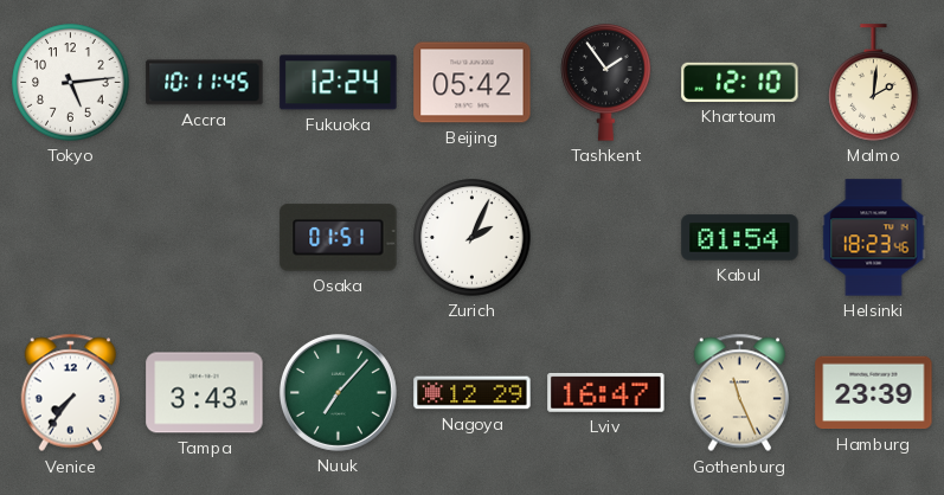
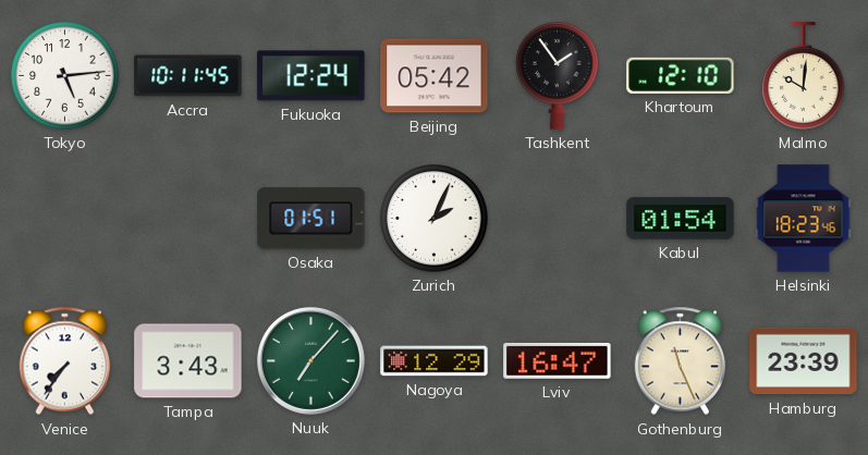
Malmo: 2:01 -> 10:01 (804, 76)
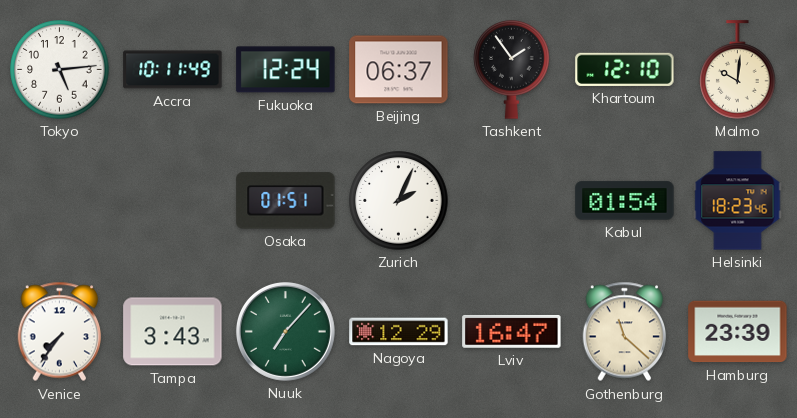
Accra: 10:11:45 -> 10:11:49 (173, 70)
Beijing: 05:42 -> 06:37 (399, 70)
Gothenburg: 11:26 -> 11:22 (625, 332)
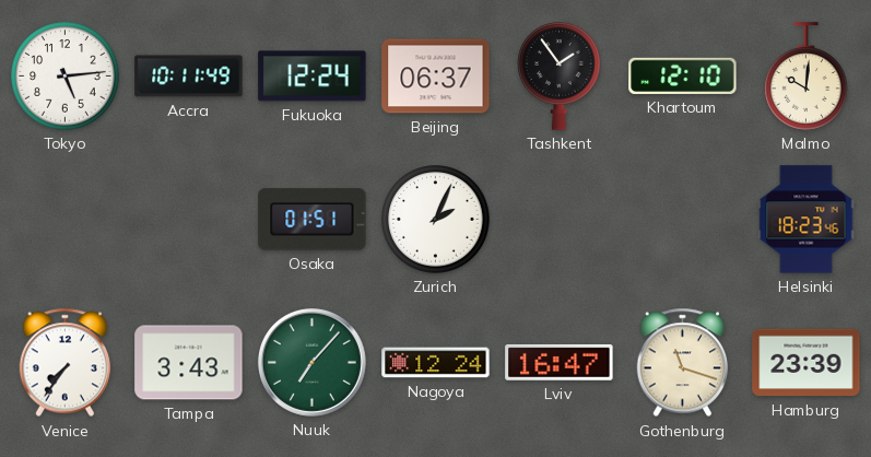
Kabul: 01:54 -> none (625, 201)
Nagoya: 12:29 -> 12:24 (436, 363)
Gothenburg: 11:22 -> 11:18 (683, 363)
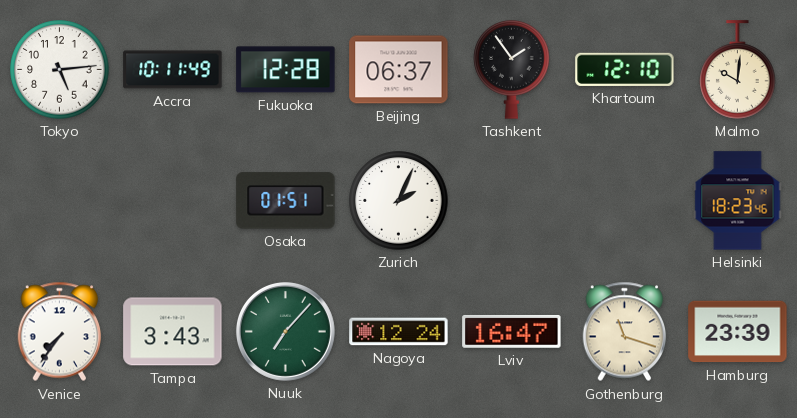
Fukuoka: 12:24 -> 12:28 (286, 70)
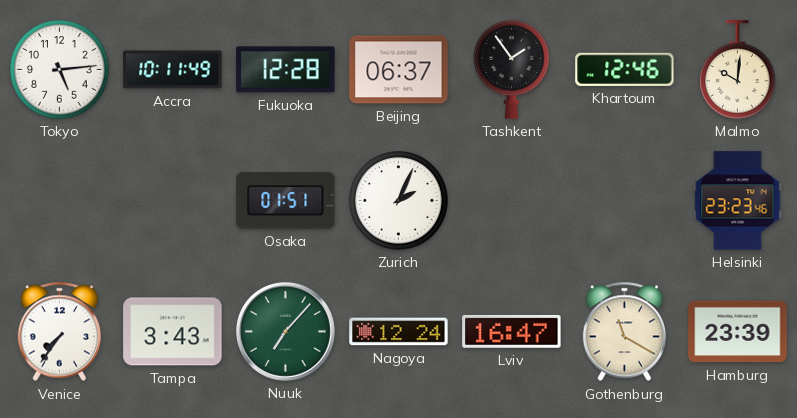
Khartoum: 12:10 -> 12:46 (625, 69)
Helsinki: 18:23 -> 23:23 (738, 201)
Gothenburg: 11:18 -> 11:20 (625, 332)
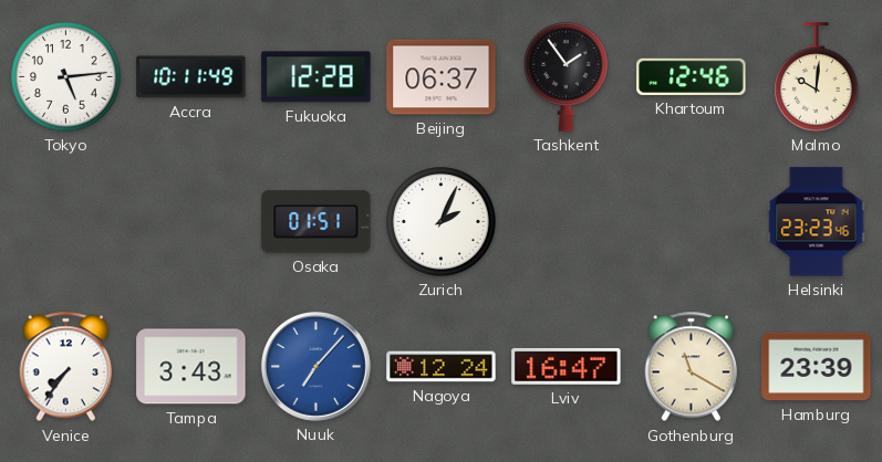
Nuuk dial: green -> blue (315, 366)
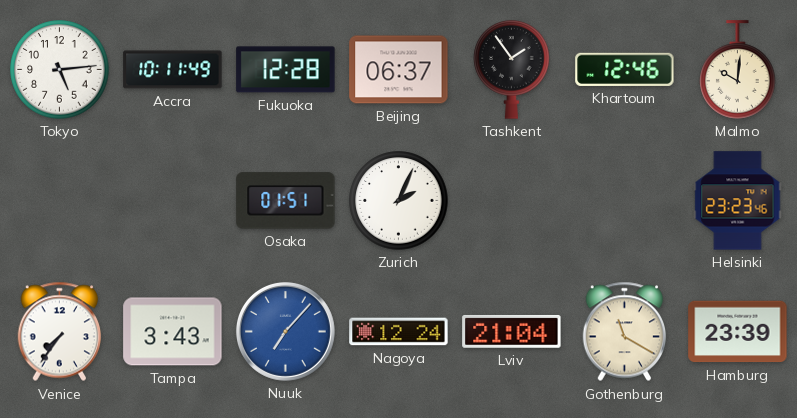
Lviv: 16:47 -> 21:04 (512, 331)
